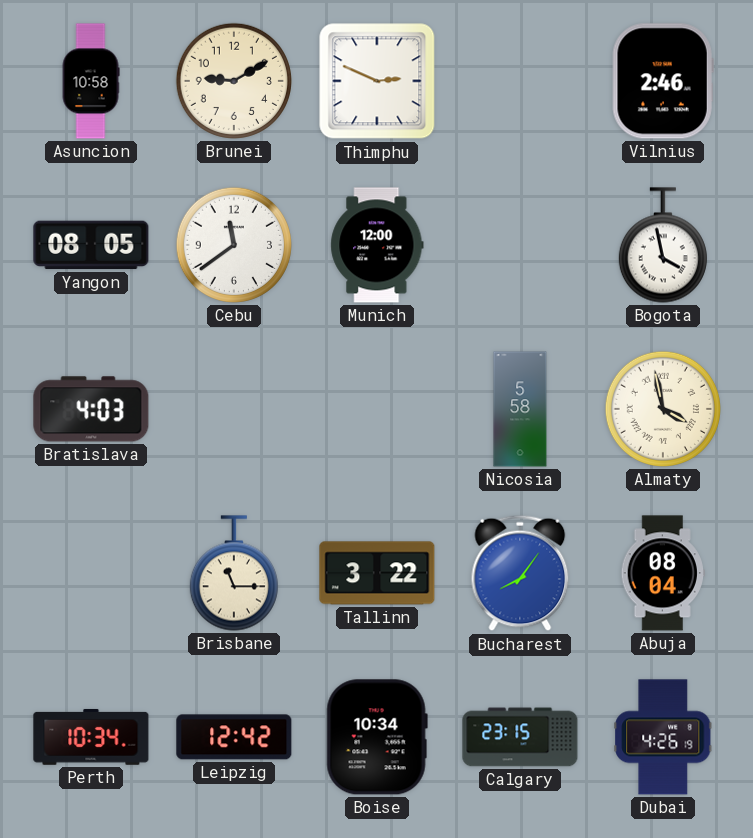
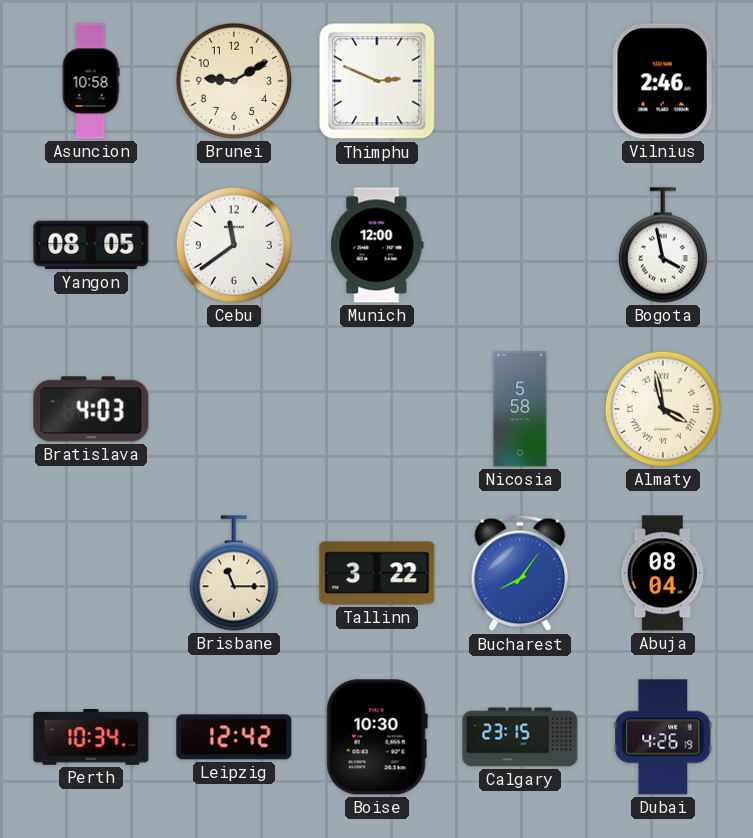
Boise: 10:34 -> 10:30 (377, 737)
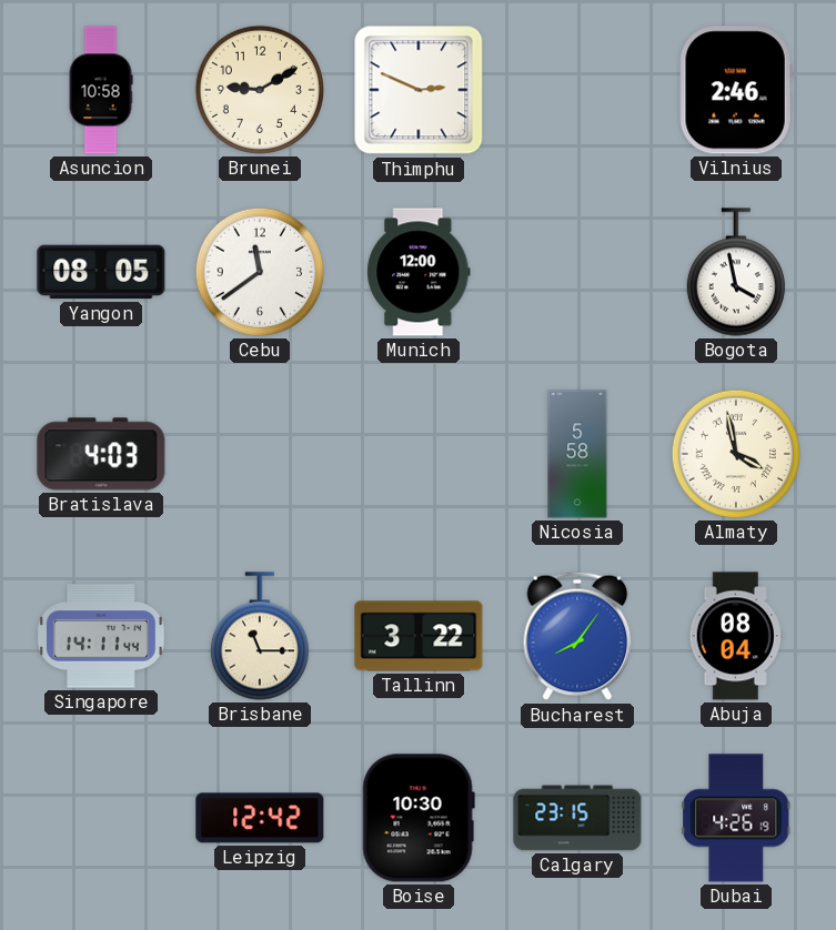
Singapore: none -> 14:11 (101, 636)
Perth: 10:34 -> none (91, 737)
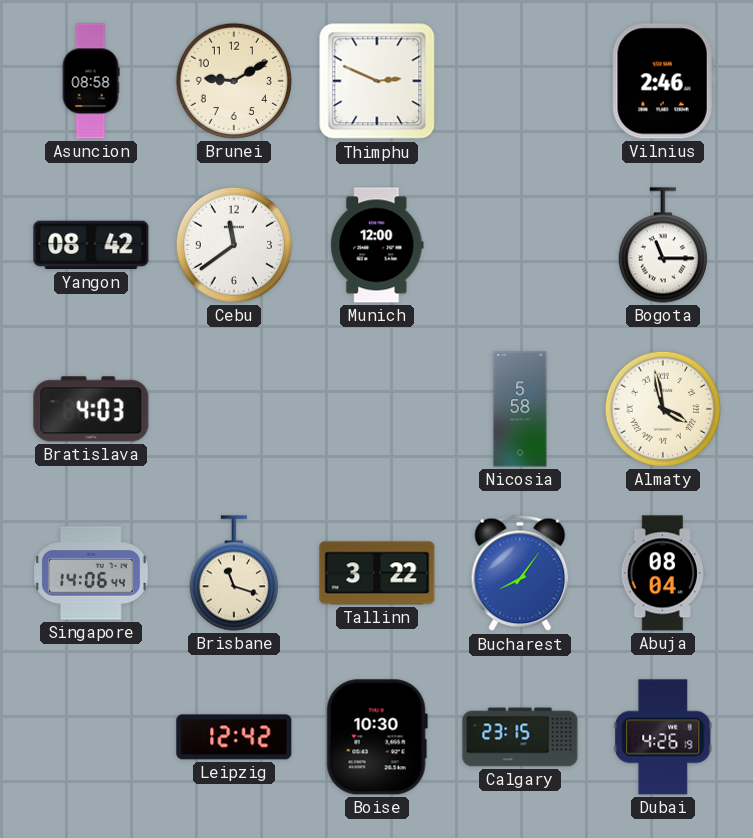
Asuncion: 10:58 -> 08:58 (91, 81)
Yangon: 08:05 -> 08:42 (91, 245)
Bogota: 3:58 -> 11:15 (663, 245)
Singapore: 14:11 -> 14:06 (91, 573)
Brisbane: 11:15 -> 11:18 (234, 573)
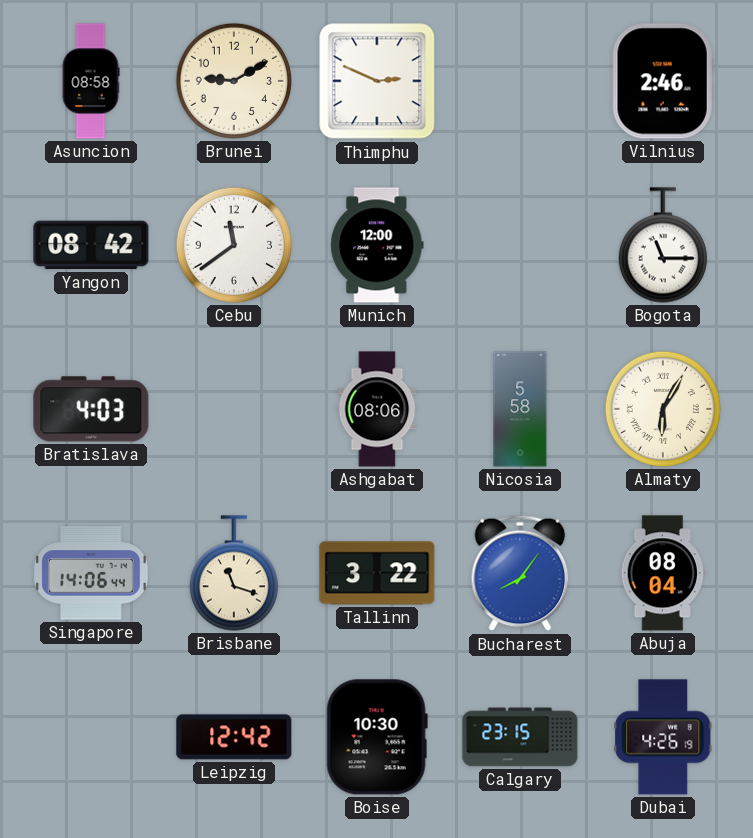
Ashgabat: none -> 08:06 (377, 409)
Almaty: 3:58 -> 6:05 (663, 409)
